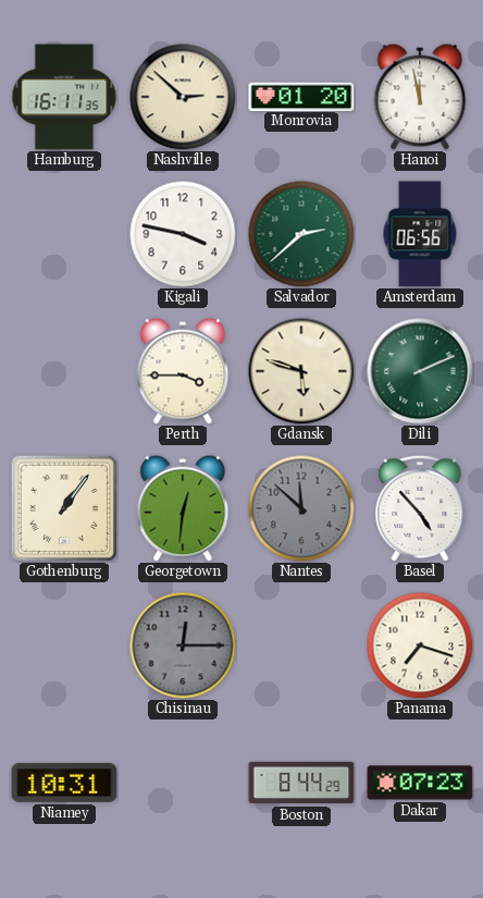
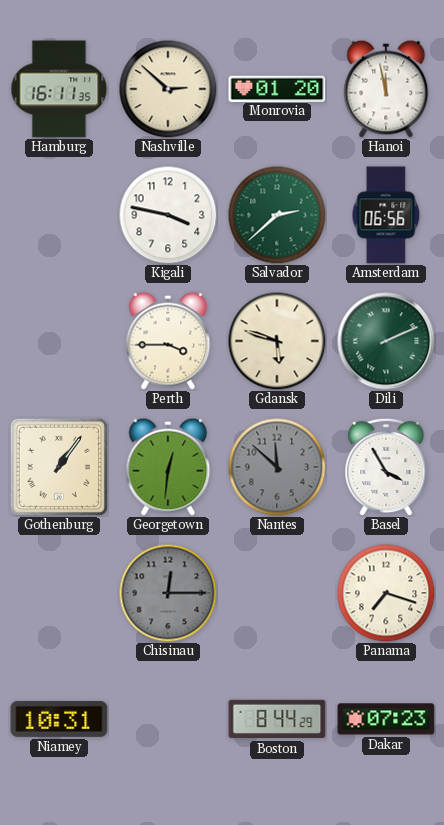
Basel: 4:53 -> 3:55 (386, 467)
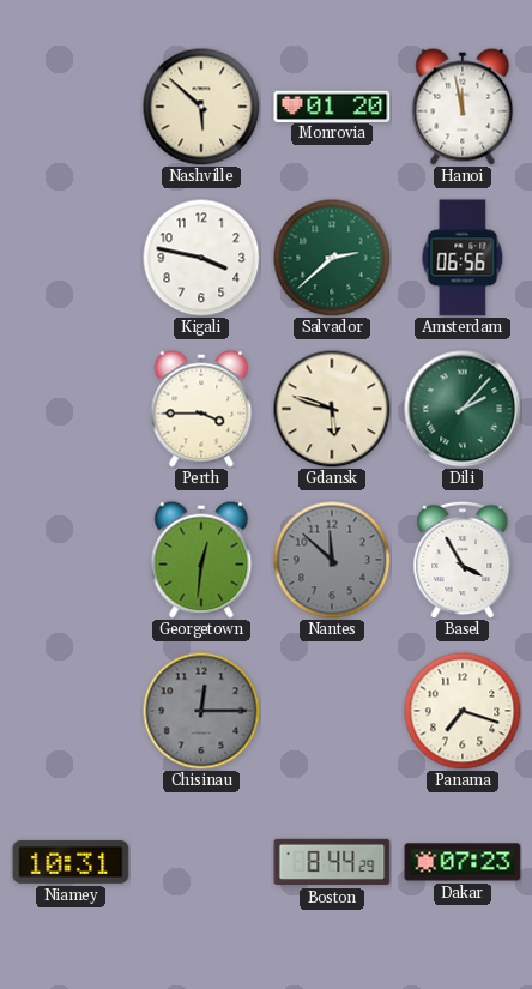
Hamburg: 16:11 -> none (59, 89)
Nashville: 2:52 -> 5:52 (201, 107)
Dili: 2:11 -> 2:07 (463, 409)
Gothenburg: 1:06 -> none (59, 467)
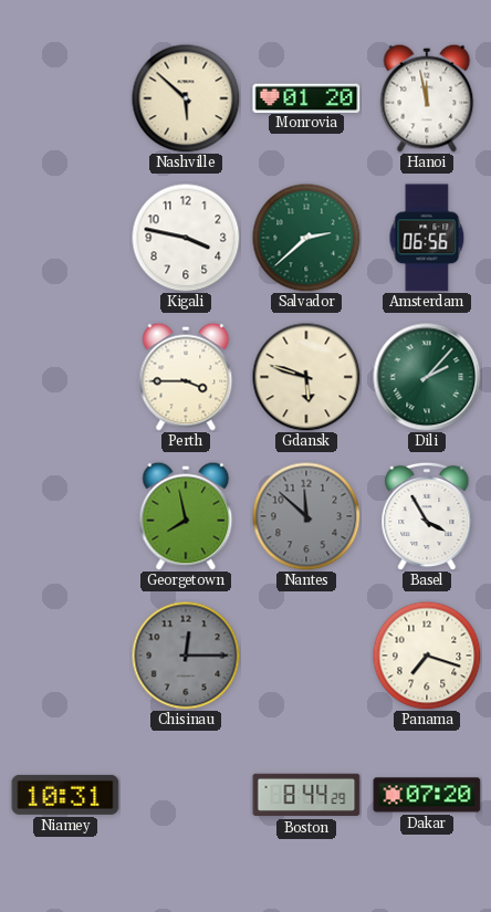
Georgetown: 12:31 -> 7:58 (186, 516)
Dakar: 07:23 -> 07:20 (427, 795)
